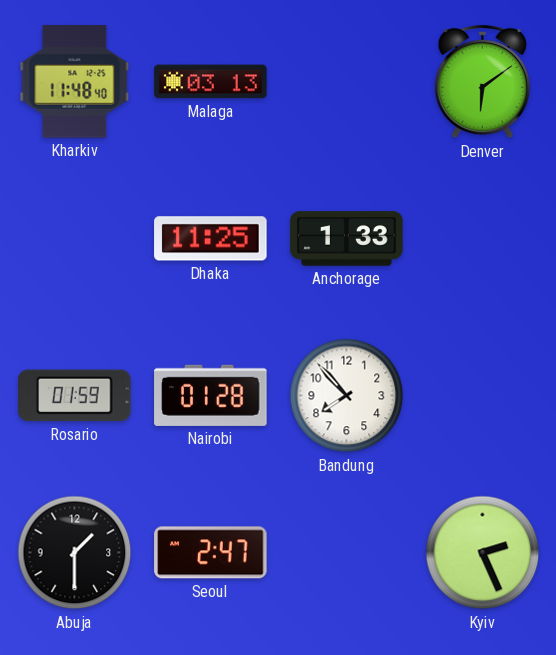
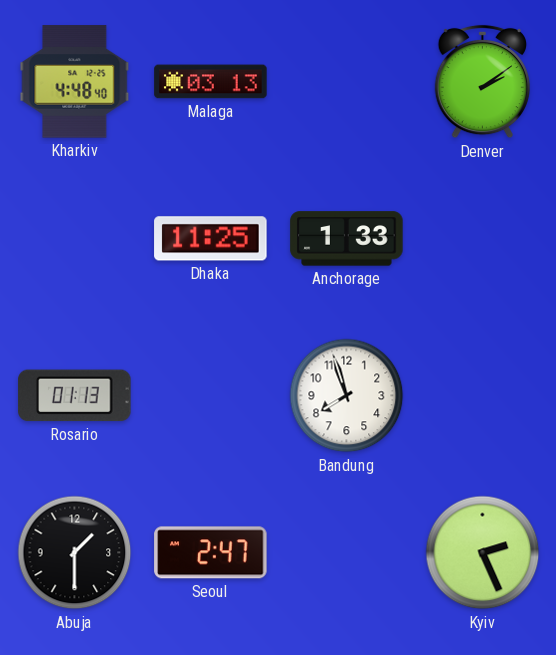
Kharkiv: 11:48 -> 4:48 (75, 82)
Denver: 6:09 -> 2:09 (482, 82)
Rosario: 01:59 -> 01:13 (75, 396)
Nairobi: 01:28 -> none (211, 395)
Bandung: 7:53 -> 7:57 (347, 396)
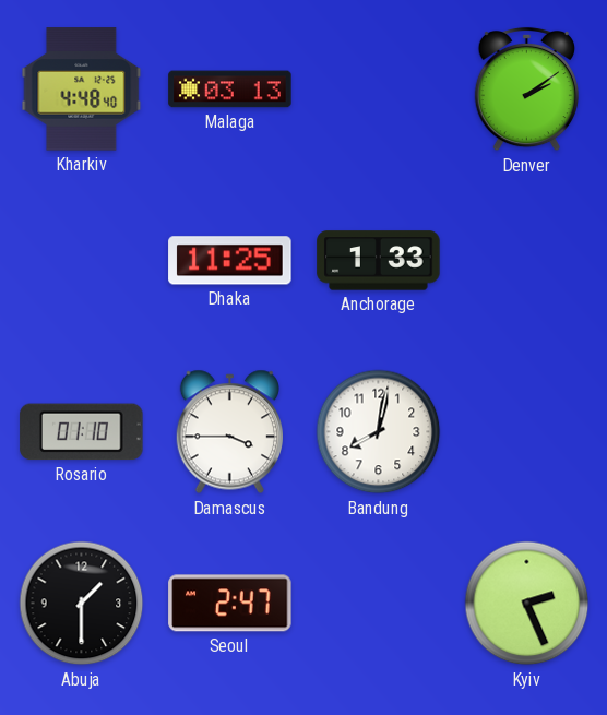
Rosario: 01:13 -> 01:10 (82, 432)
Damascus: none -> 3:45 (229, 432)
Bandung: 7:57 -> 8:02 (379, 432)
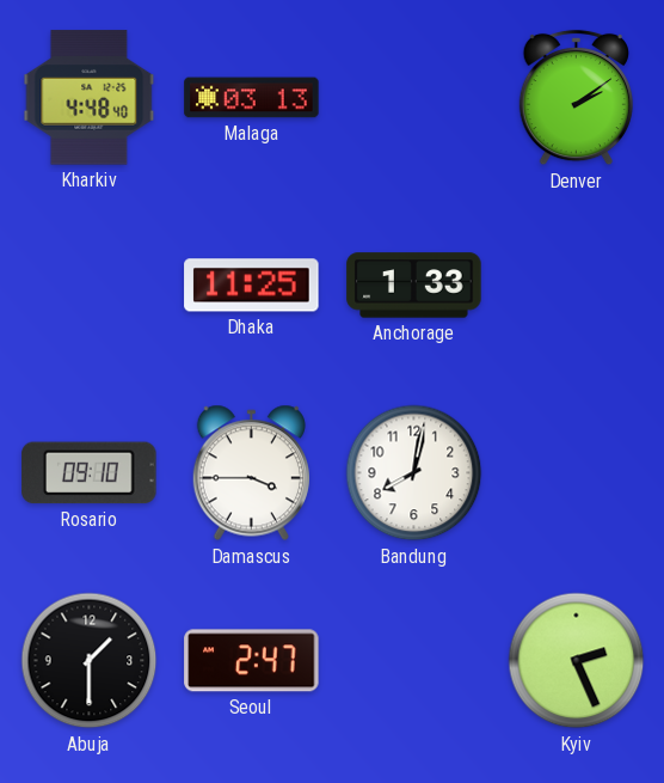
Rosario: 01:10 -> 09:10 (90, 473)
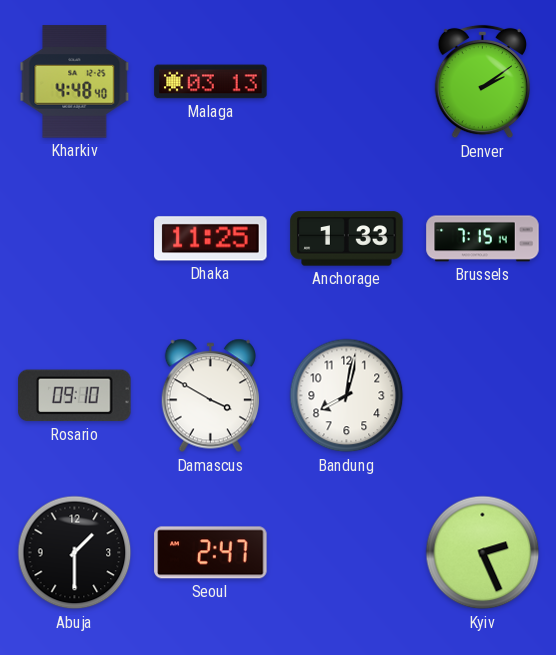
Brussels: none -> 7:15 (483, 239)
Damascus: 3:45 -> 3:50 (210, 396)
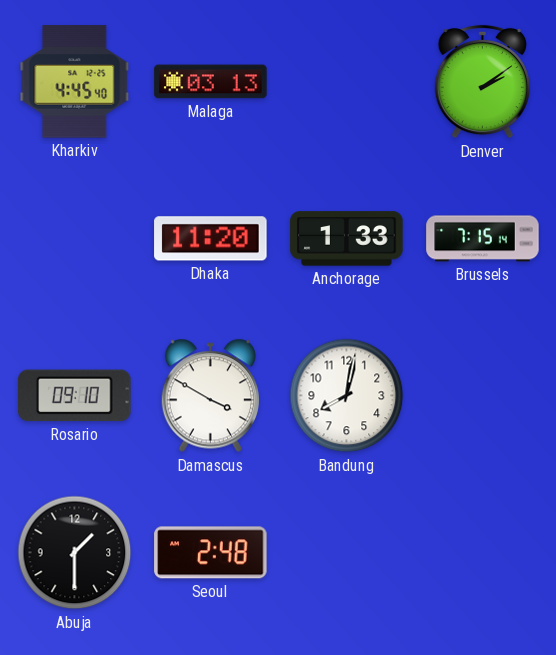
Kharkiv: 4:48 -> 4:45 (75, 82)
Dhaka: 11:25 -> 11:20 (211, 239)
Seoul: 2:47 -> 2:48 (211, 553)
Kyiv: 2:26 -> none (483, 553)
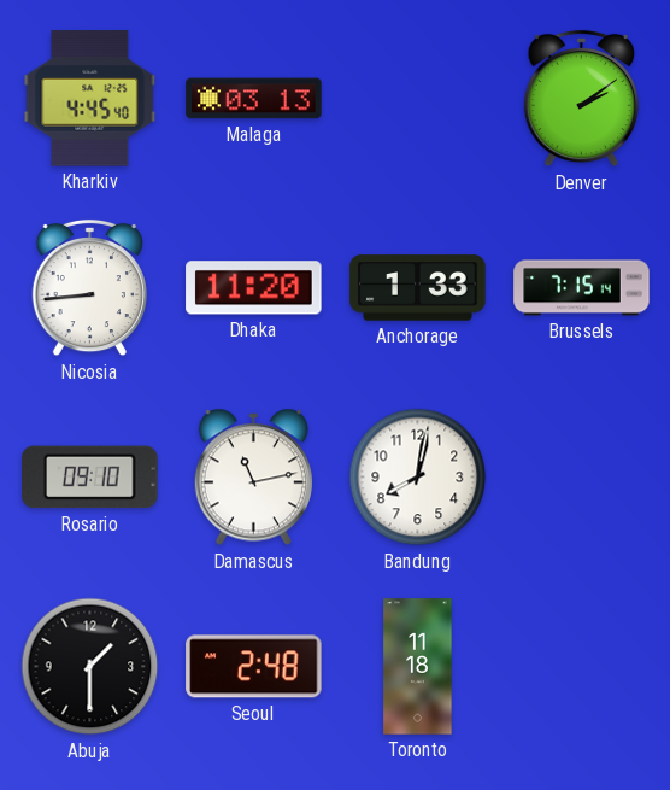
Nicosia: none -> 8:44 (89, 288)
Damascus: 3:50 -> 11:13 (253, 478)
Toronto: none -> 11:18 (418, 667)
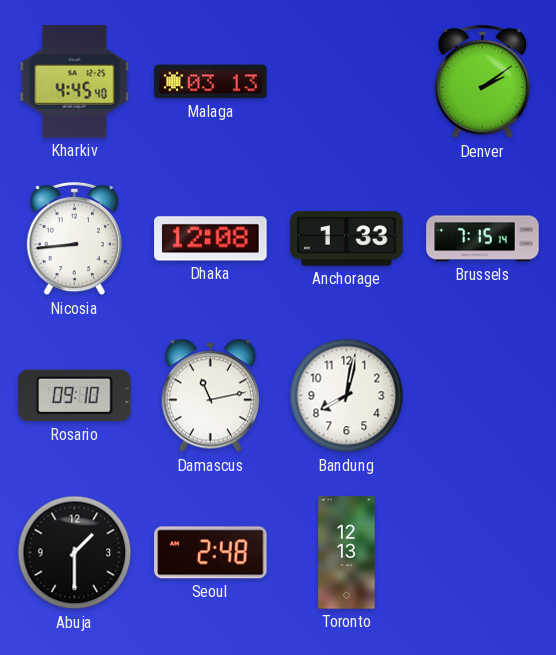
Dhaka: 11:20 -> 12:08 (211, 239)
Toronto: 11:18 -> 12:13 (347, 553)
